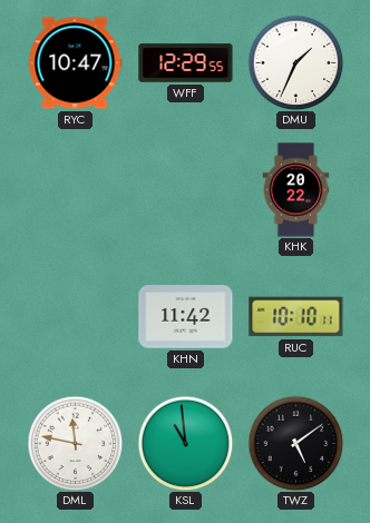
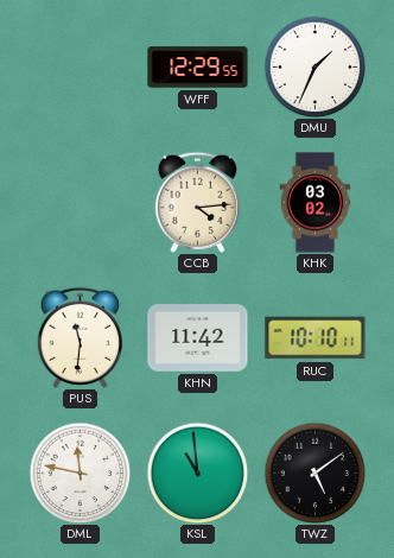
RYC: 10:47 -> none (75, 63)
CCB: none -> 4:14 (197, 202)
KHK: 20:22 -> 03:02 (316, 203)
PUS: none -> 11:31 (80, 337)
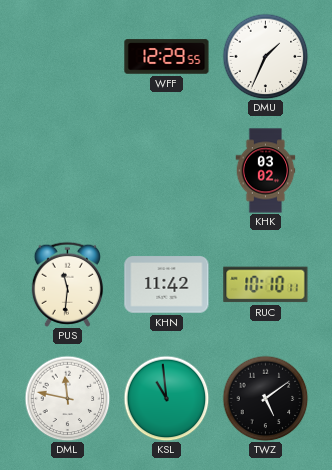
CCB: 4:14 -> none (197, 202)
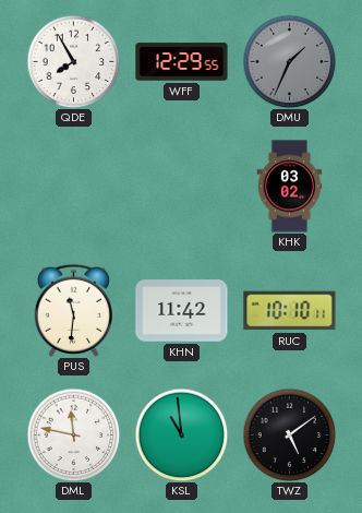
QDE: none -> 7:55 (73, 61)
DMU dial: white -> grey (289, 61)
